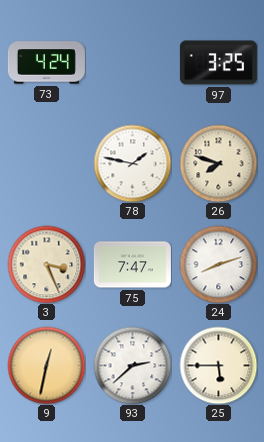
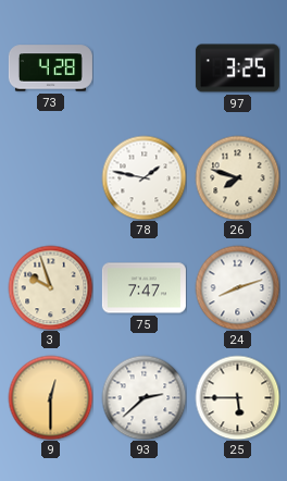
73: 4:24 -> 4:28 (50, 69)
3: 3:26 -> 9:57 (50, 287)
9: 12:32 -> 12:30 (50, 397)
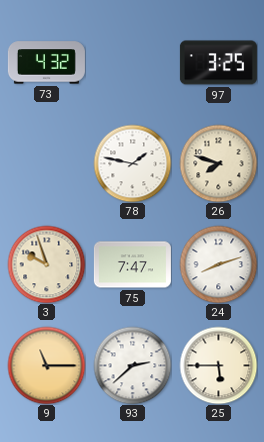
73: 4:28 -> 4:32 (46, 63)
9: 12:30 -> 11:15 (46, 365)
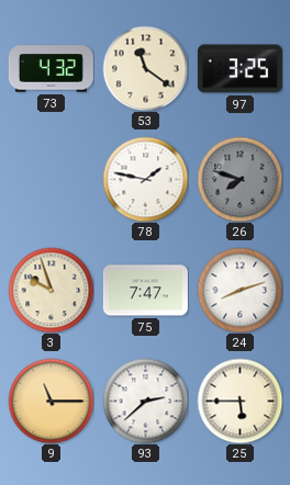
53: none -> 11:21 (145, 68)
26 dial: cream -> grey (239, 179)
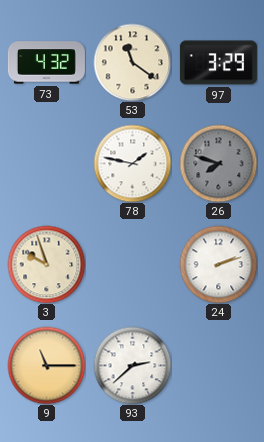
97: 3:25 -> 3:29 (218, 63)
75: 7:47 -> none (145, 291)
24: 8:12 -> 2:12 (218, 264)
25: 5:45 -> none (239, 401)
